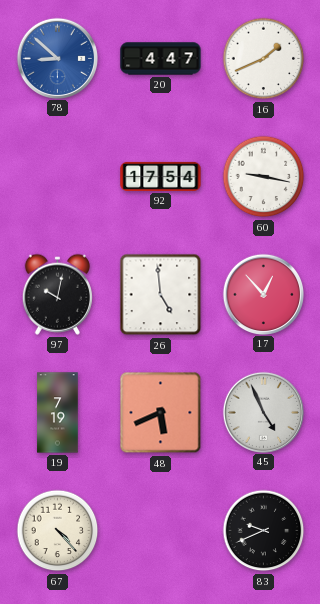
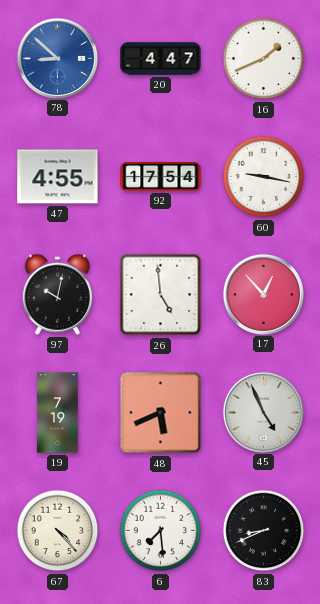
47: none -> 4:55 (58, 177)
6: none -> 7:29 (161, 531)
83: 9:41 -> 8:41 (264, 531)
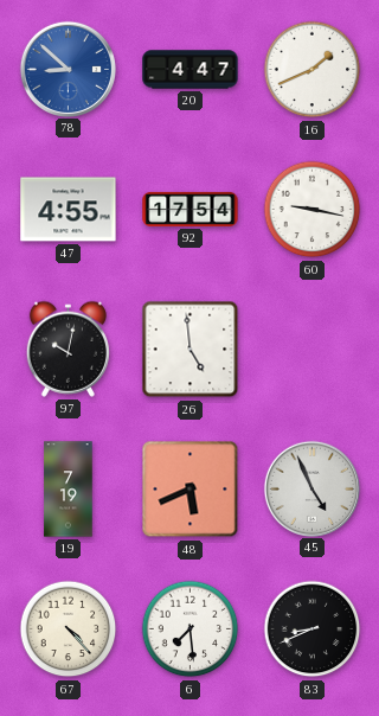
17: 12:53 -> none (263, 294)
